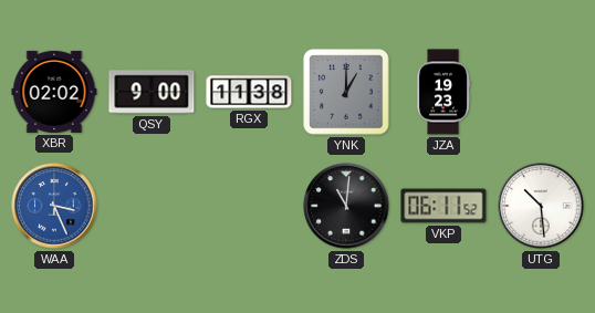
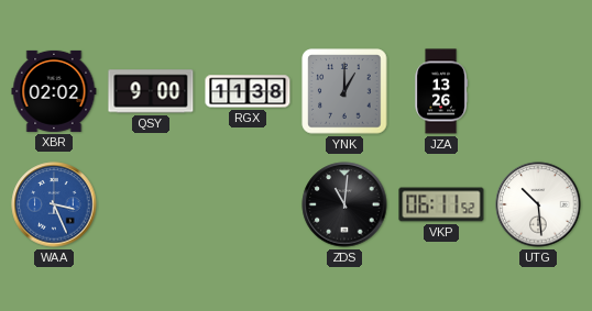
JZA: 19:23 -> 13:26 (441, 91)
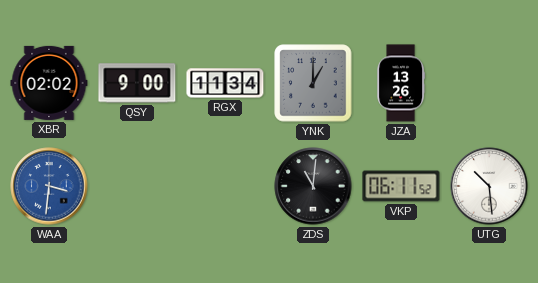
RGX: 11:38 -> 11:34 (225, 83)
WAA: 3:26 -> 3:31 (49, 186)
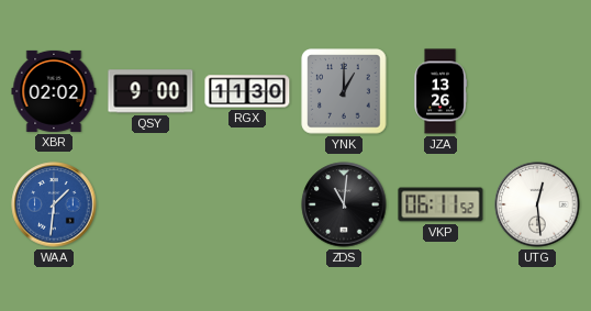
RGX: 11:34 -> 11:30 (247, 91)
WAA: 3:31 -> 1:31 (54, 204)
UTG: 10:29 -> 12:29 (537, 204)
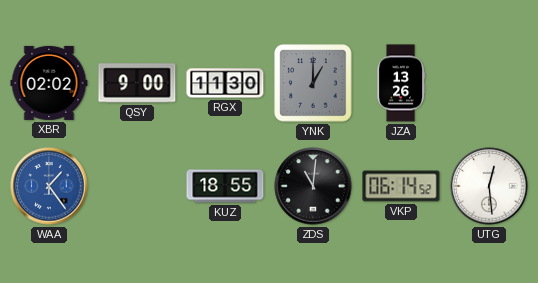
WAA: 1:31 -> 1:24 (49, 186)
KUZ: none -> 18:55 (225, 186)
VKP: 06:11 -> 06:14 (401, 186)
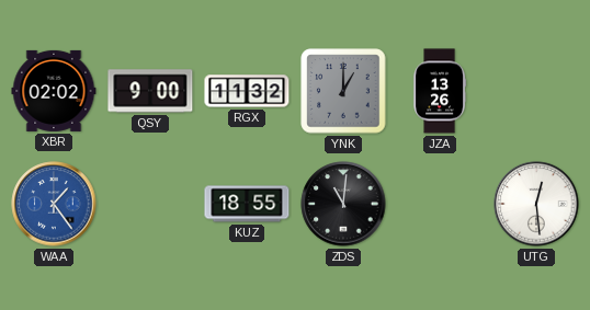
RGX: 11:30 -> 11:32 (247, 91)
VKP: 06:14 -> none (401, 186)
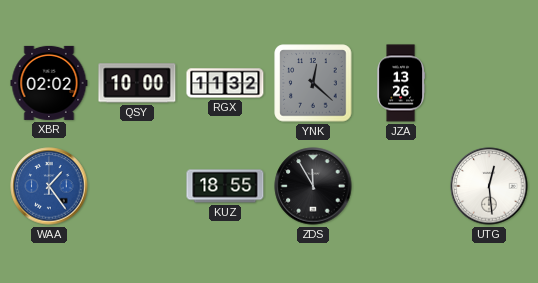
QSY: 9:00 -> 10:00 (137, 83)
YNK: 1:00 -> 12:22 (313, 83)
ZDS: 11:01 -> 11:55 (313, 186)
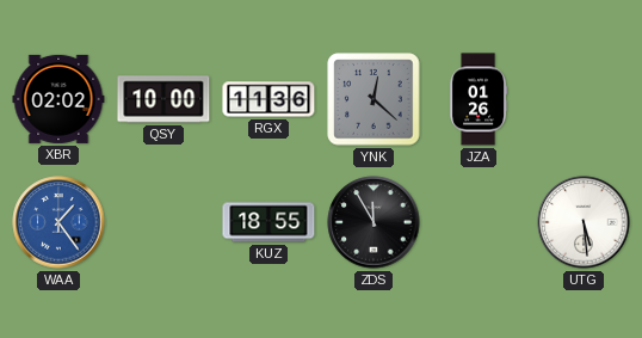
RGX: 11:32 -> 11:36 (268, 99)
JZA: 13:26 -> 01:26 (479, 99)
UTG: 12:29 -> 5:29 (584, 222)
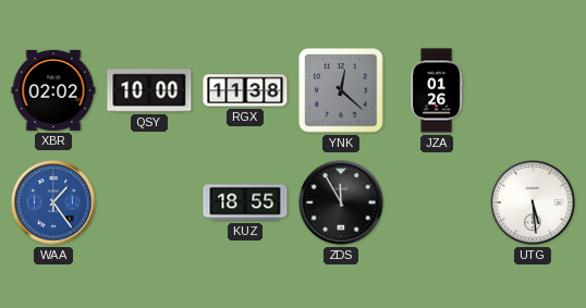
RGX: 11:36 -> 11:38 (245, 90)
